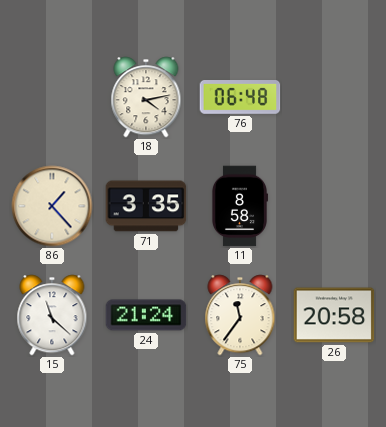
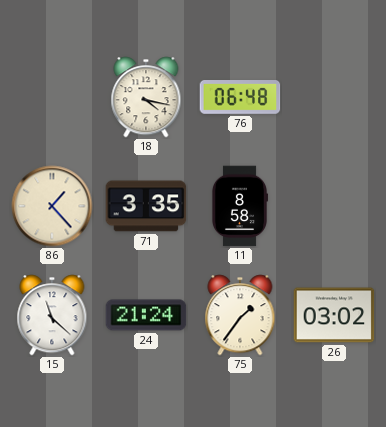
18: 4:13 -> 4:17 (146, 97)
75: 11:36 -> 1:36 (240, 315)
26: 20:58 -> 03:02 (334, 315)
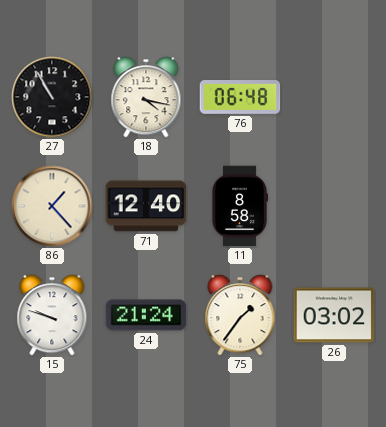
27: none -> 10:55 (52, 97)
71: 3:35 -> 12:40 (146, 206)
15: 11:22 -> 9:48 (52, 315)
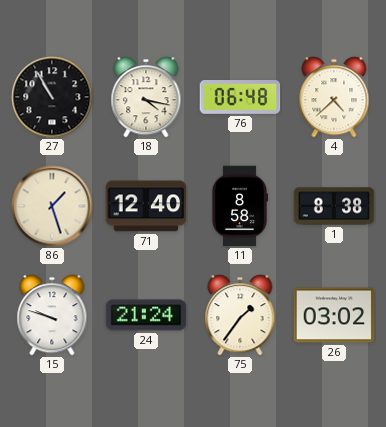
4: none -> 4:38 (334, 97)
86: 1:23 -> 1:27 (52, 206)
1: none -> 8:38 (334, 206)
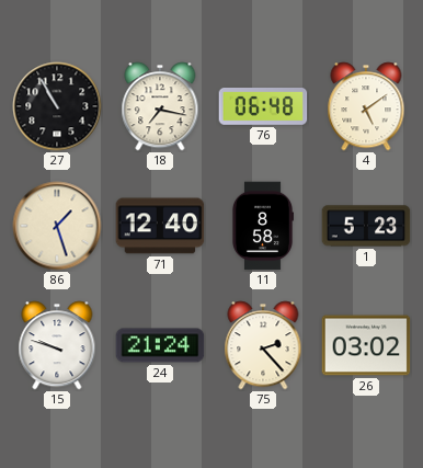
18: 4:17 -> 7:17 (160, 106)
4: 4:38 -> 5:09 (366, 106)
1: 8:38 -> 5:23 (366, 226)
75: 1:36 -> 2:23 (263, 345)
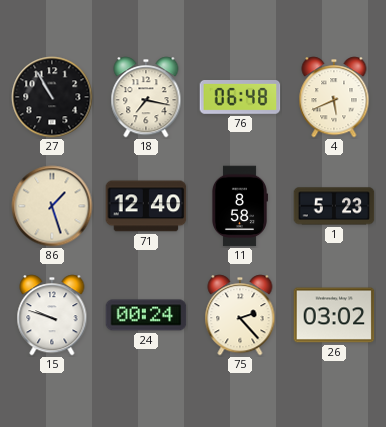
4: 5:09 -> 5:41 (334, 97)
24: 21:24 -> 00:24 (146, 315)
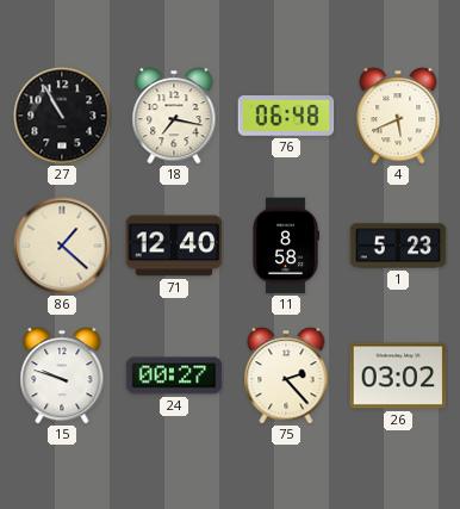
86: 1:27 -> 1:22 (62, 246)
24: 00:24 -> 00:27 (174, 375)
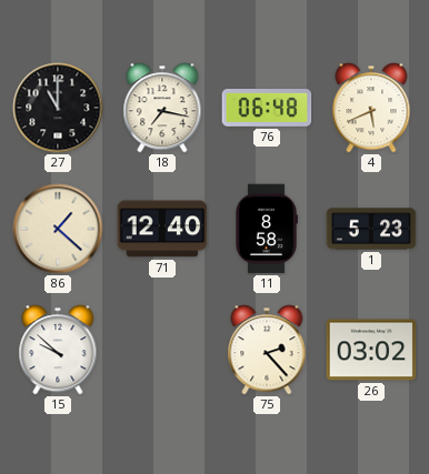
27: 10:55 -> 11:00 (58, 108)
15: 9:48 -> 9:52 (58, 350)
24: 00:27 -> none (174, 375)
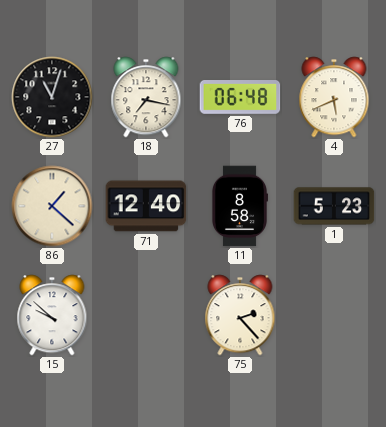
27: 11:00 -> 11:03 (52, 97)
26: 03:02 -> none (371, 350)
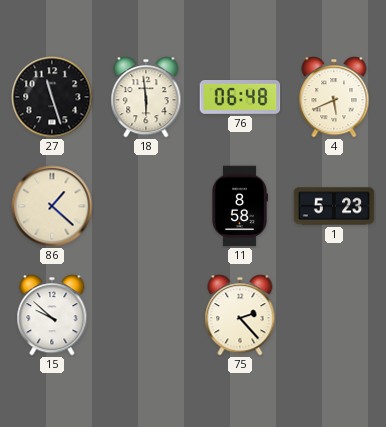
27: 11:03 -> 11:27 (52, 97)
18: 7:17 -> 5:59 (146, 97)
71: 12:40 -> none (146, 206)
